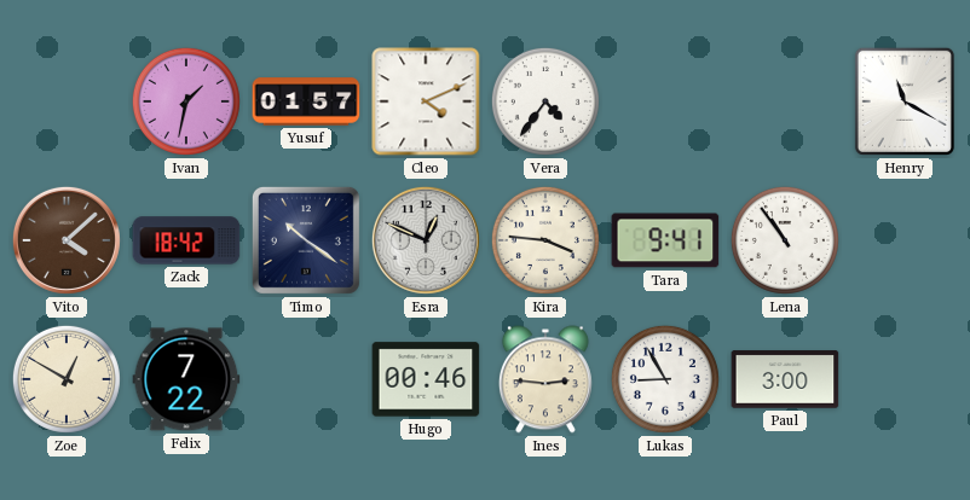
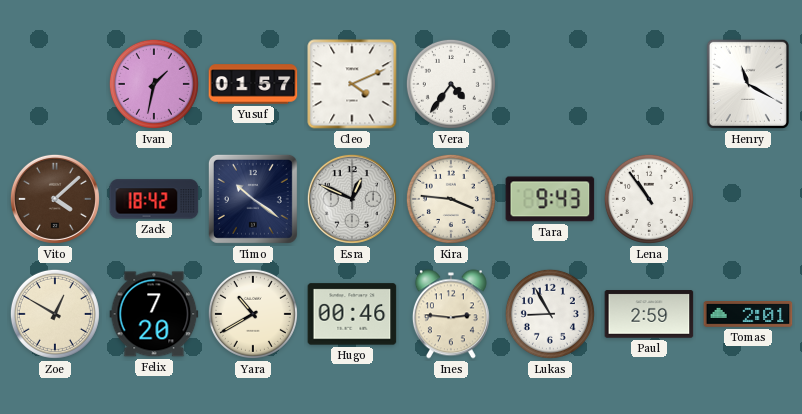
Tara: 9:41 -> 9:43 (550, 199)
Felix: 7:22 -> 7:20 (154, 314)
Yara: none -> 10:40 (253, 314)
Paul: 3:00 -> 2:59 (649, 314)
Tomas: none -> 2:01 (748, 315)
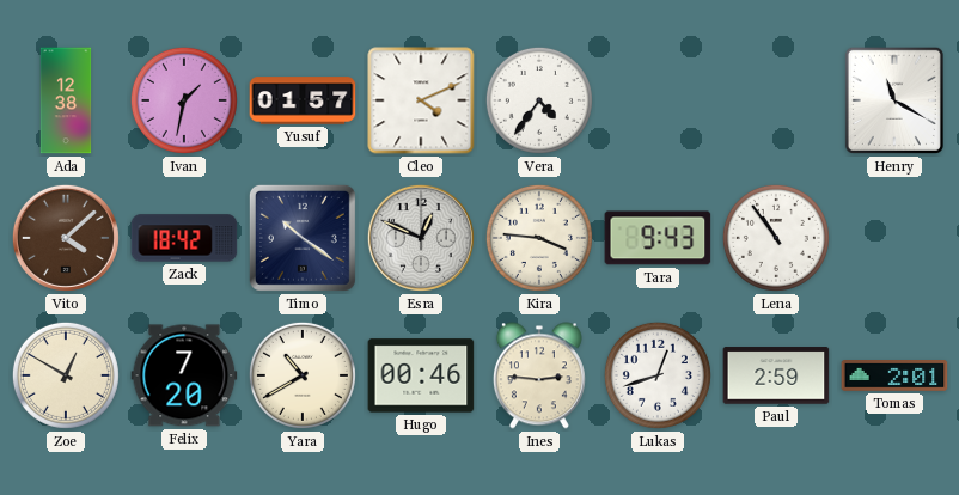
Ada: none -> 12:38 (66, 100)
Lukas: 8:55 -> 12:42 (658, 375)
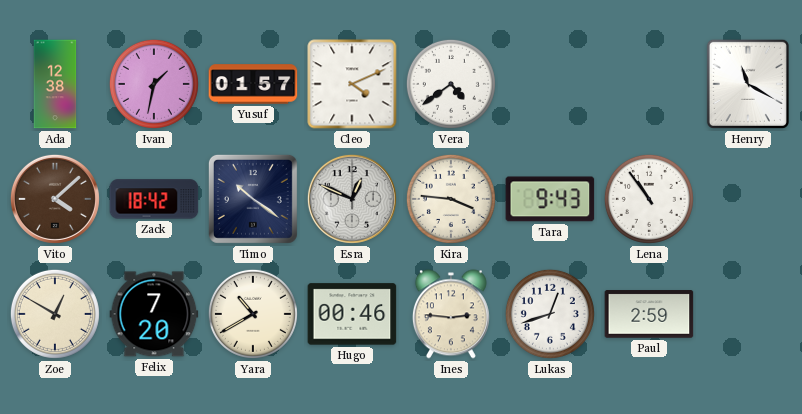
Vera: 4:36 -> 4:39 (451, 84)
Tomas: 2:01 -> none (894, 377)
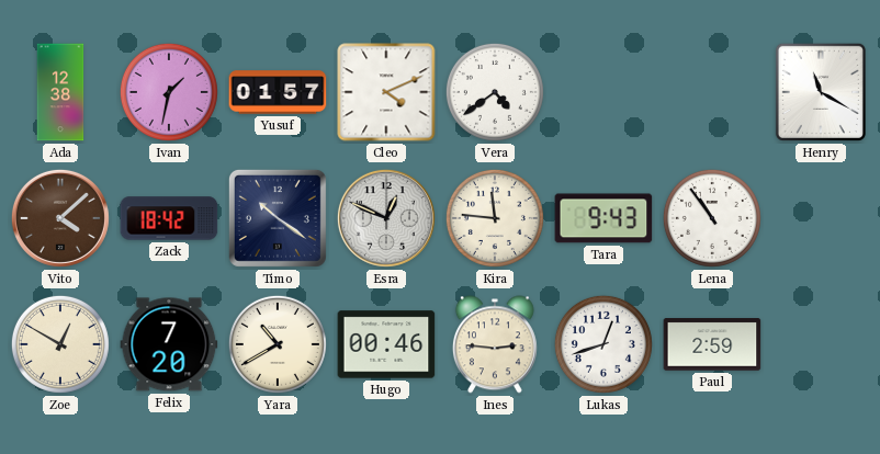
Kira: 3:46 -> 11:46 (495, 218)
